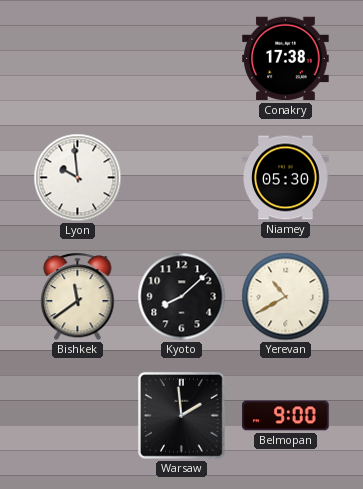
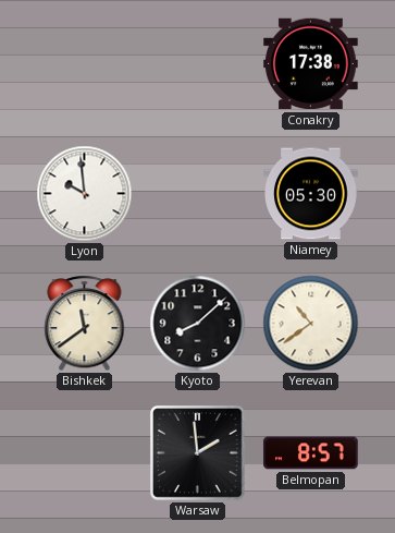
Yerevan: 10:40 -> 10:39 (311, 324)
Belmopan: 9:00 -> 8:57 (311, 453)
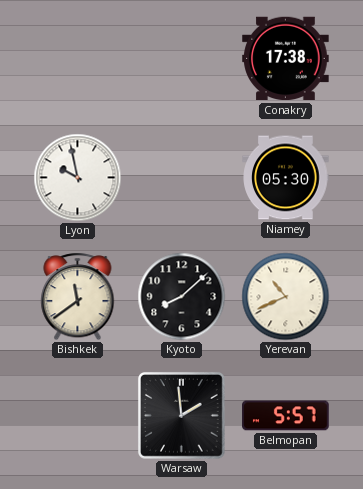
Lyon: 9:59 -> 9:58 (78, 178)
Yerevan: 10:39 -> 10:41 (286, 297)
Belmopan: 8:57 -> 5:57 (286, 416)
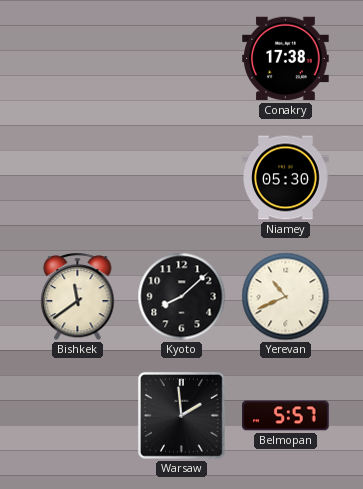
Lyon: 9:58 -> none (78, 178)
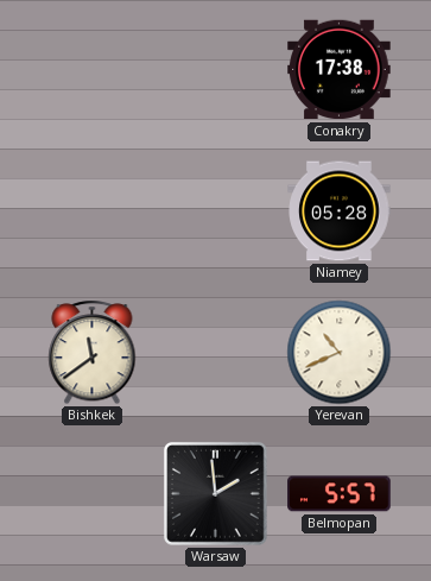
Niamey: 05:30 -> 05:28 (340, 211)
Kyoto: 8:08 -> none (182, 297)
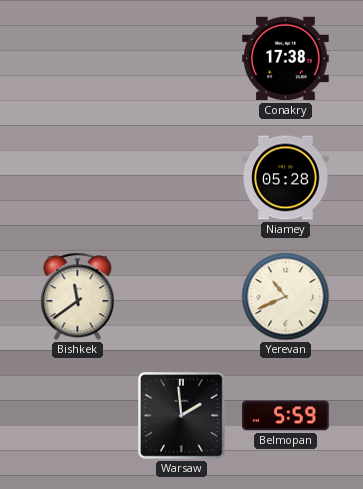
Belmopan: 5:57 -> 5:59 (286, 416)
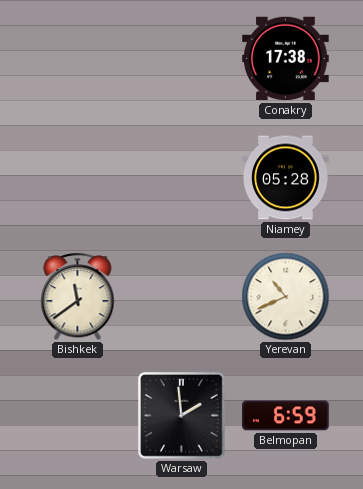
Belmopan: 5:59 -> 6:59 (286, 416)
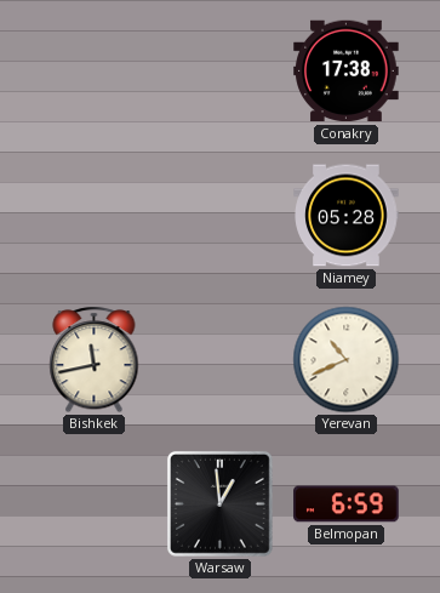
Bishkek: 11:39 -> 11:43 (95, 360)
Warsaw: 1:59 -> 12:59 (221, 504)
